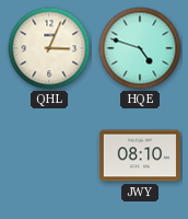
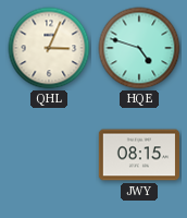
JWY: 08:10 -> 08:15 (138, 155)
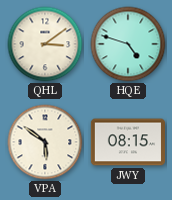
QHL: 3:04 -> 3:09 (45, 44)
VPA: none -> 5:51 (45, 142)
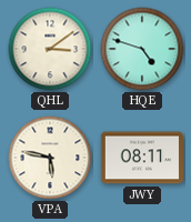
VPA: 5:51 -> 5:47 (50, 158)
JWY: 08:15 -> 08:11 (141, 158)
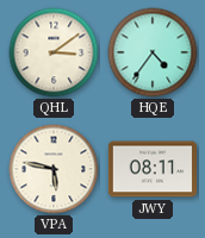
HQE: 4:48 -> 4:36 (153, 52)
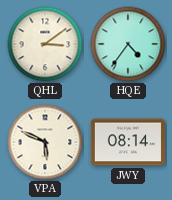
VPA: 5:47 -> 5:49 (45, 142)
JWY: 08:11 -> 08:14 (127, 142)
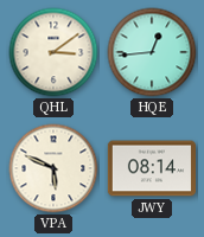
HQE: 4:36 -> 12:44 (152, 52)
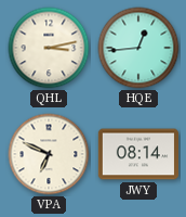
QHL: 3:09 -> 3:13 (49, 48)
VPA: 5:49 -> 6:49 (49, 154)
